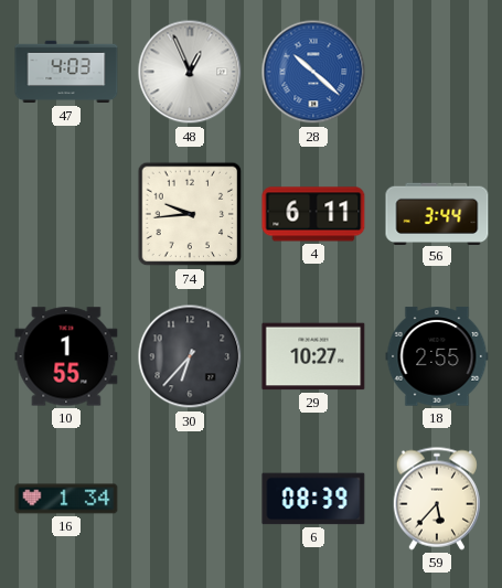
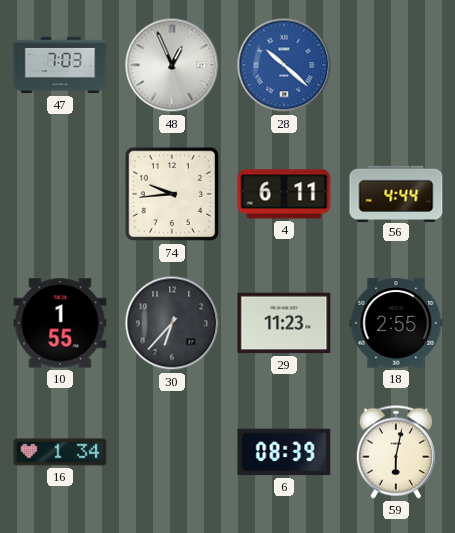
47: 4:03 -> 7:03 (60, 65)
56: 3:44 -> 4:44 (396, 193)
29: 10:27 -> 11:23 (284, 323)
59: 5:37 -> 6:02 (396, 452)
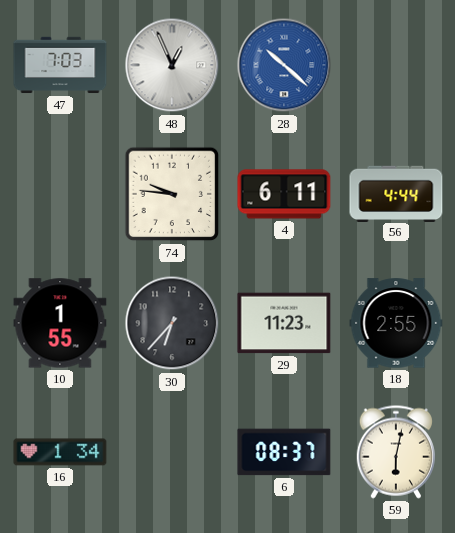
74: 9:44 -> 9:46 (172, 194)
6: 08:39 -> 08:37 (284, 452)
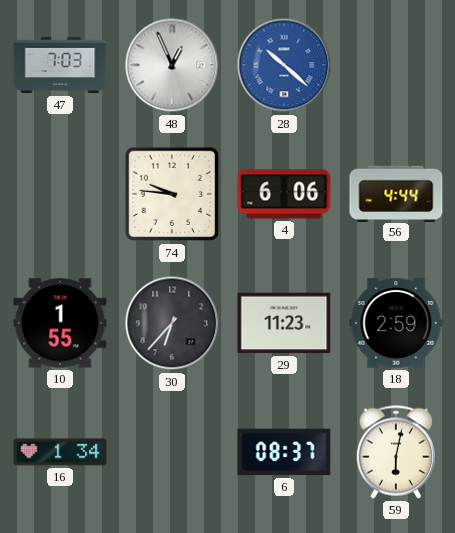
4: 6:11 -> 6:06 (284, 194)
18: 2:55 -> 2:59 (396, 323)
